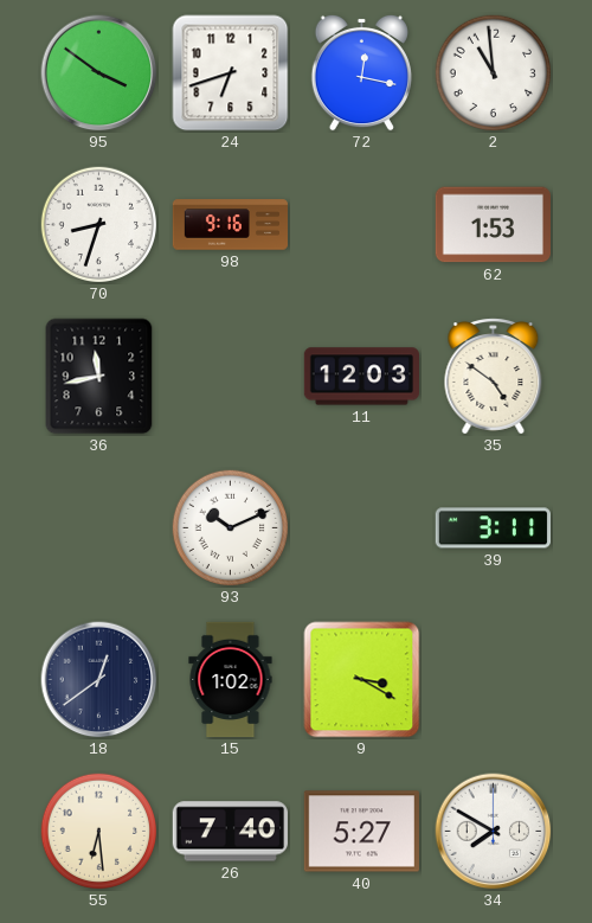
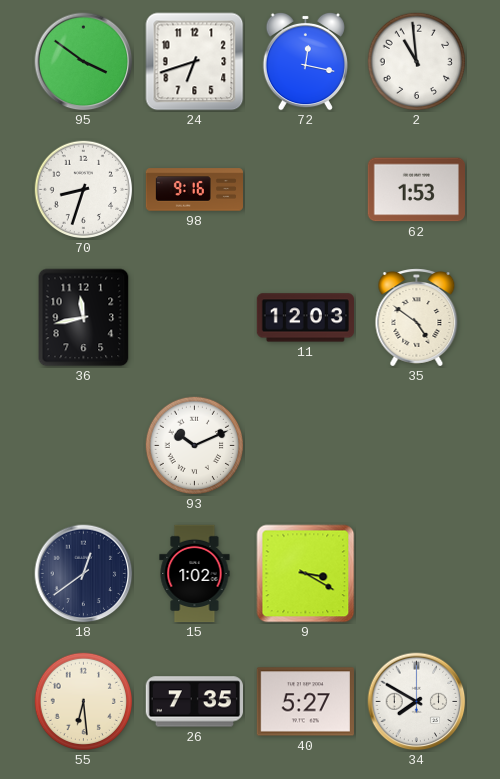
39: 3:11 -> none (493, 528)
26: 7:40 -> 7:35 (194, 702)
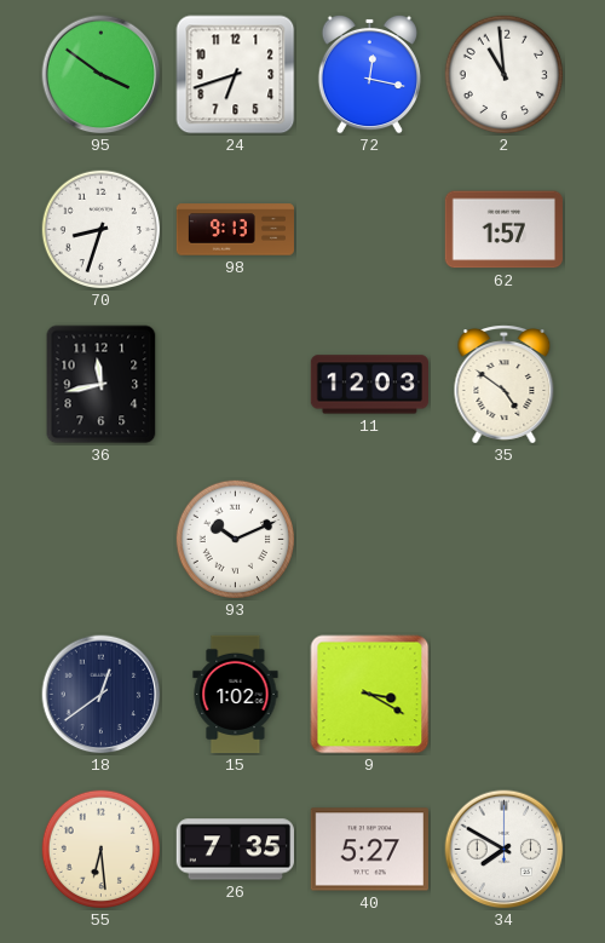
98: 9:16 -> 9:13 (236, 230)
62: 1:53 -> 1:57 (503, 230)
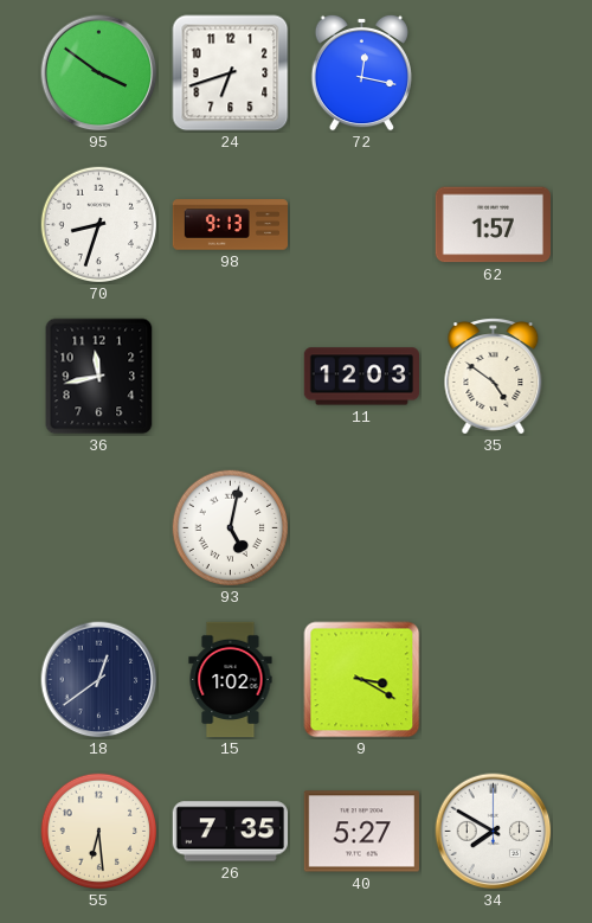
2: 10:59 -> none (505, 75)
93: 10:11 -> 5:02 (231, 528)
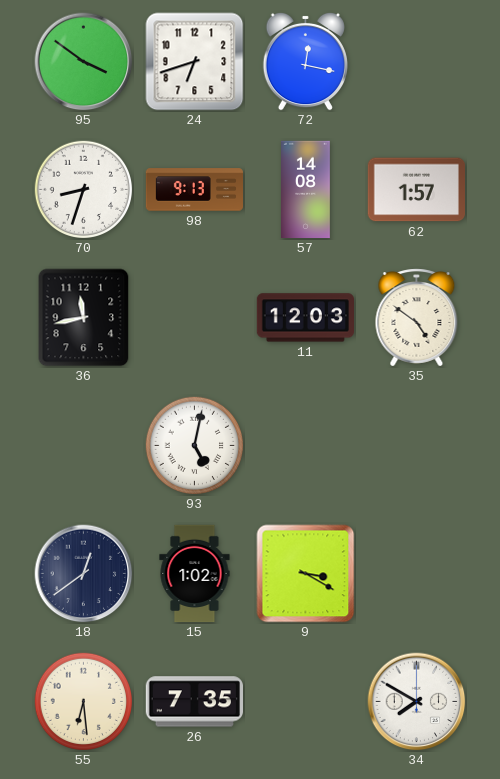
57: none -> 14:08 (306, 190)
40: 5:27 -> none (361, 832)
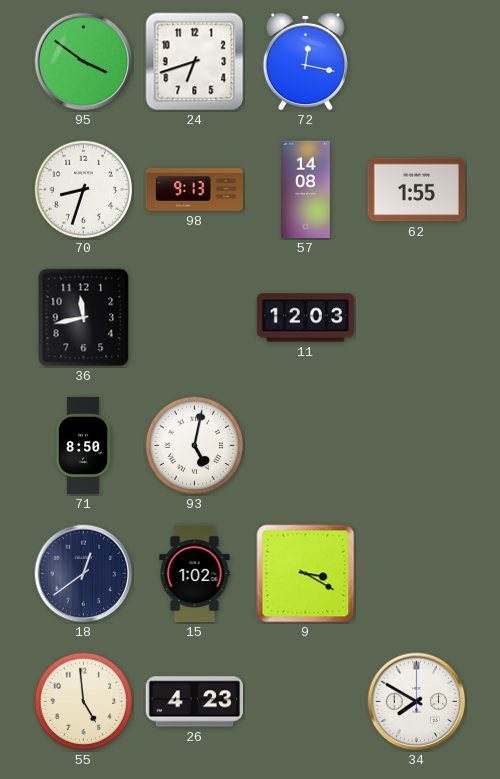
62: 1:57 -> 1:55 (416, 190)
35: 4:51 -> none (417, 318)
71: none -> 8:50 (83, 446)
55: 6:29 -> 4:59 (84, 702)
26: 7:35 -> 4:23 (194, 702)
